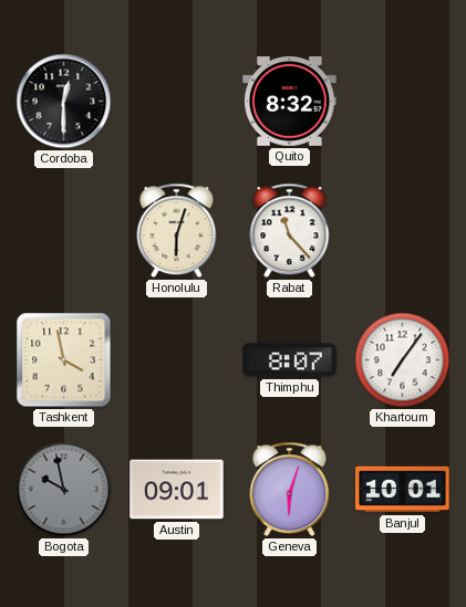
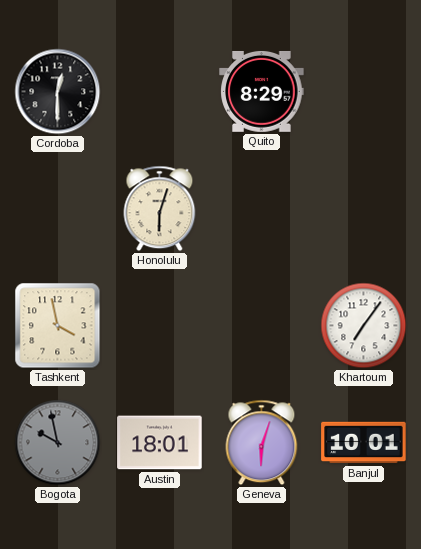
Quito: 8:32 -> 8:29 (262, 91)
Rabat: 11:23 -> none (290, 231)
Thimphu: 8:07 -> none (290, 360)
Austin: 09:01 -> 18:01 (160, 443)
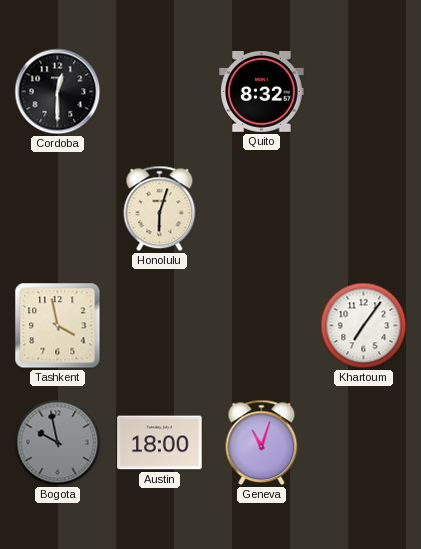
Quito: 8:29 -> 8:32 (262, 91)
Austin: 18:01 -> 18:00 (160, 443)
Geneva: 6:03 -> 11:03 (262, 443)
Banjul: 10:01 -> none (364, 443)
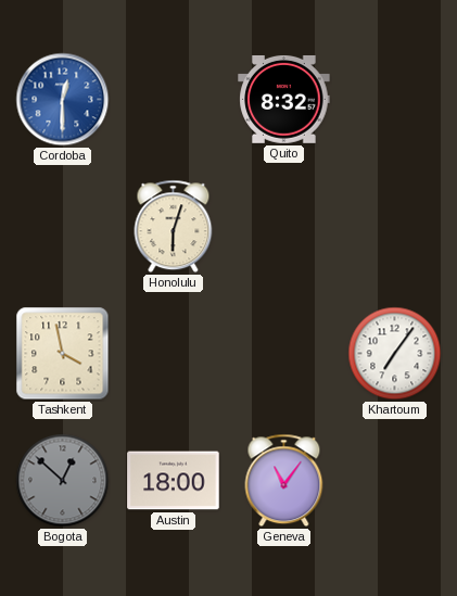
Cordoba dial: black -> blue (63, 100)
Bogota: 9:58 -> 12:52 (63, 481)
Geneva: 11:03 -> 11:06 (284, 481)
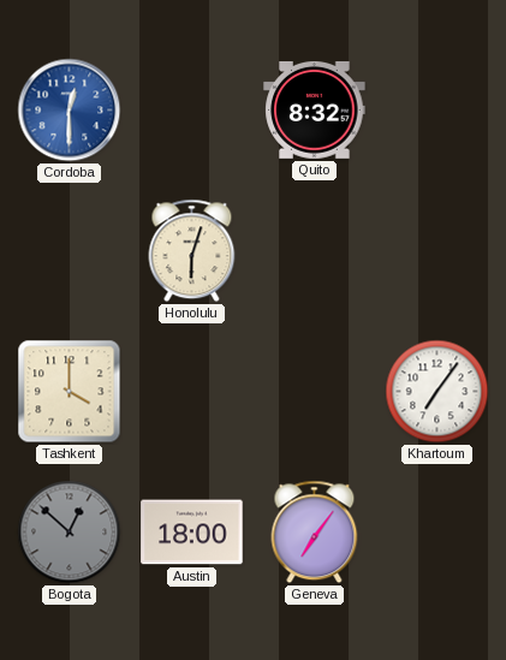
Tashkent: 3:58 -> 4:00 (70, 392)
Geneva: 11:06 -> 7:06 (315, 533)
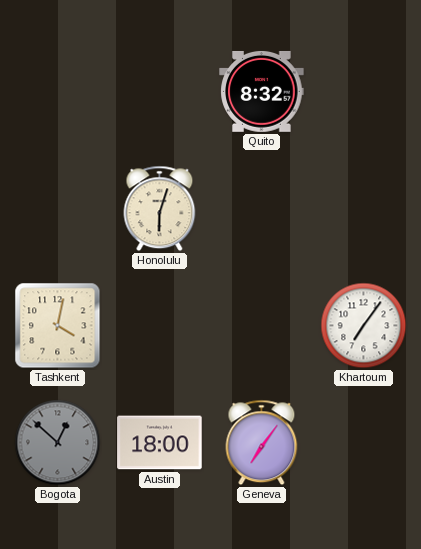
Cordoba: 12:30 -> none (70, 111)
Tashkent: 4:00 -> 4:02 (58, 326)
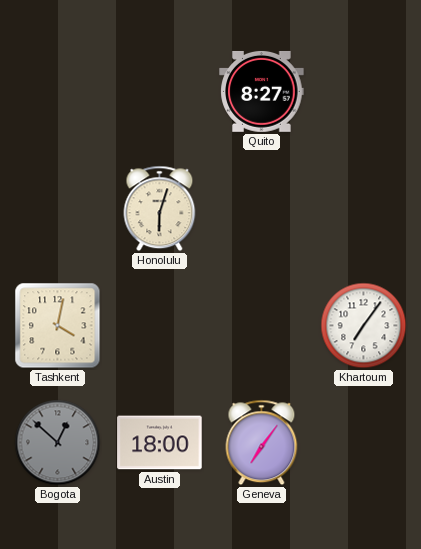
Quito: 8:32 -> 8:27 (262, 91)
